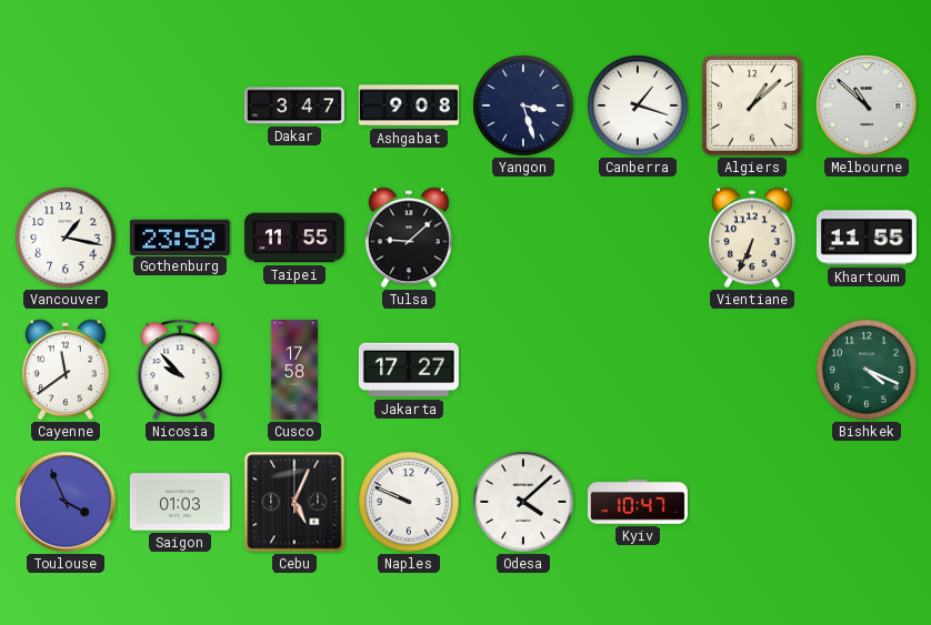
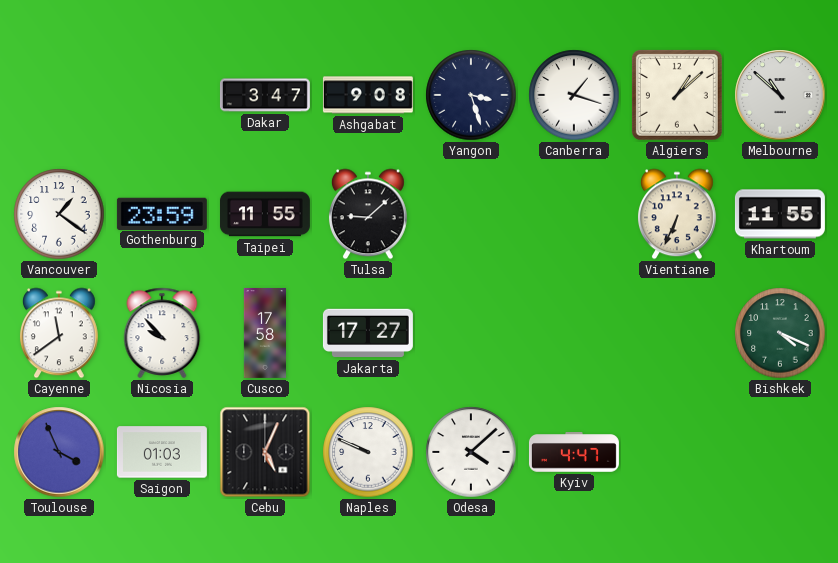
Vancouver: 1:17 -> 1:21 (59, 214)
Kyiv: 10:47 -> 4:47 (574, 452)
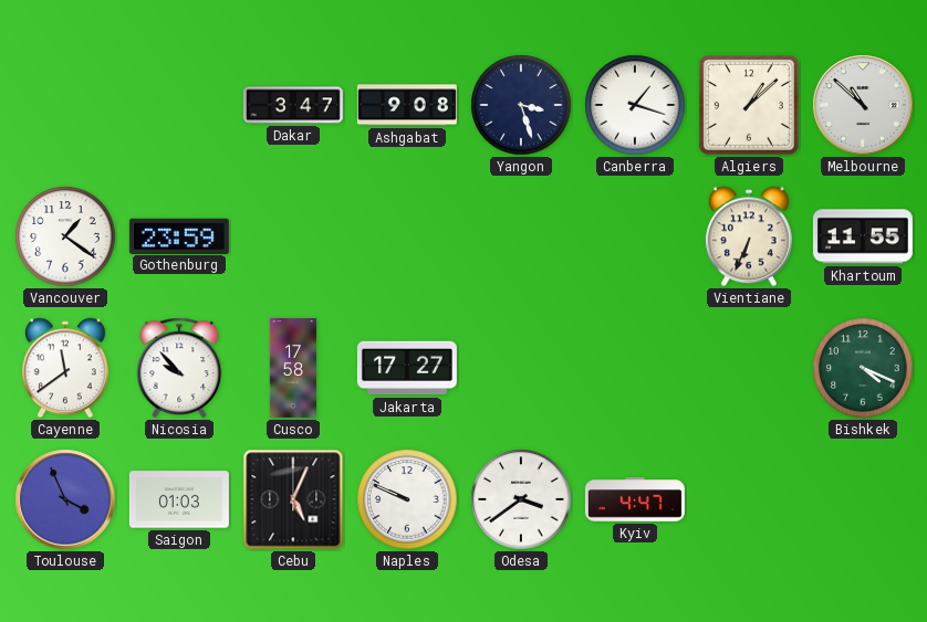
Taipei: 11:55 -> none (265, 214)
Tulsa: 9:08 -> none (368, 214)
Odesa: 4:08 -> 3:39 (521, 499)
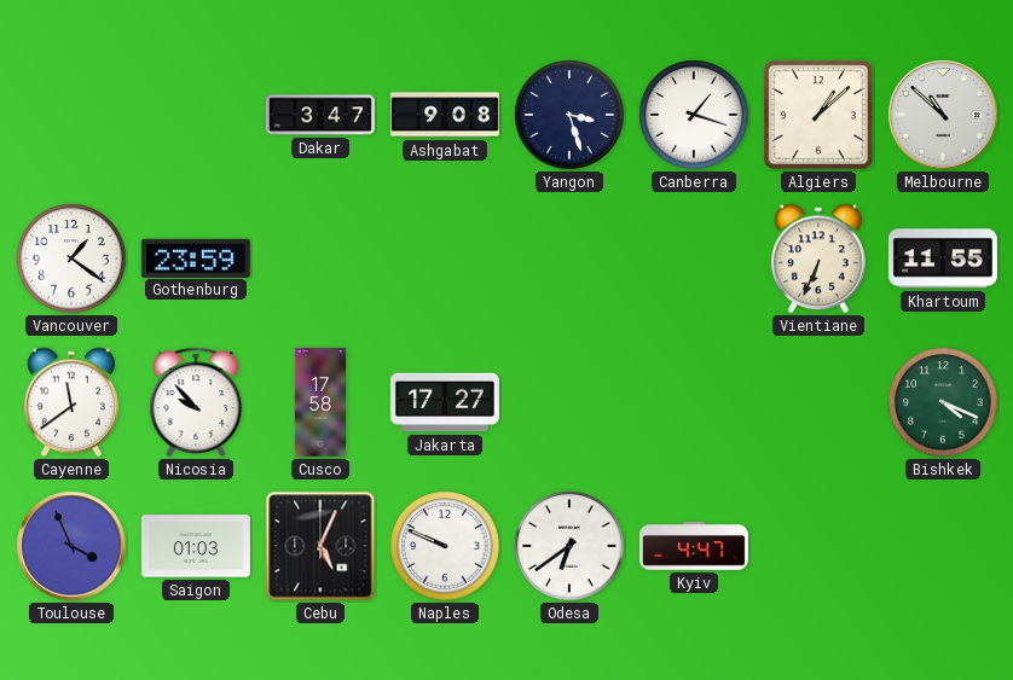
Odesa: 3:39 -> 6:39 (569, 546)
